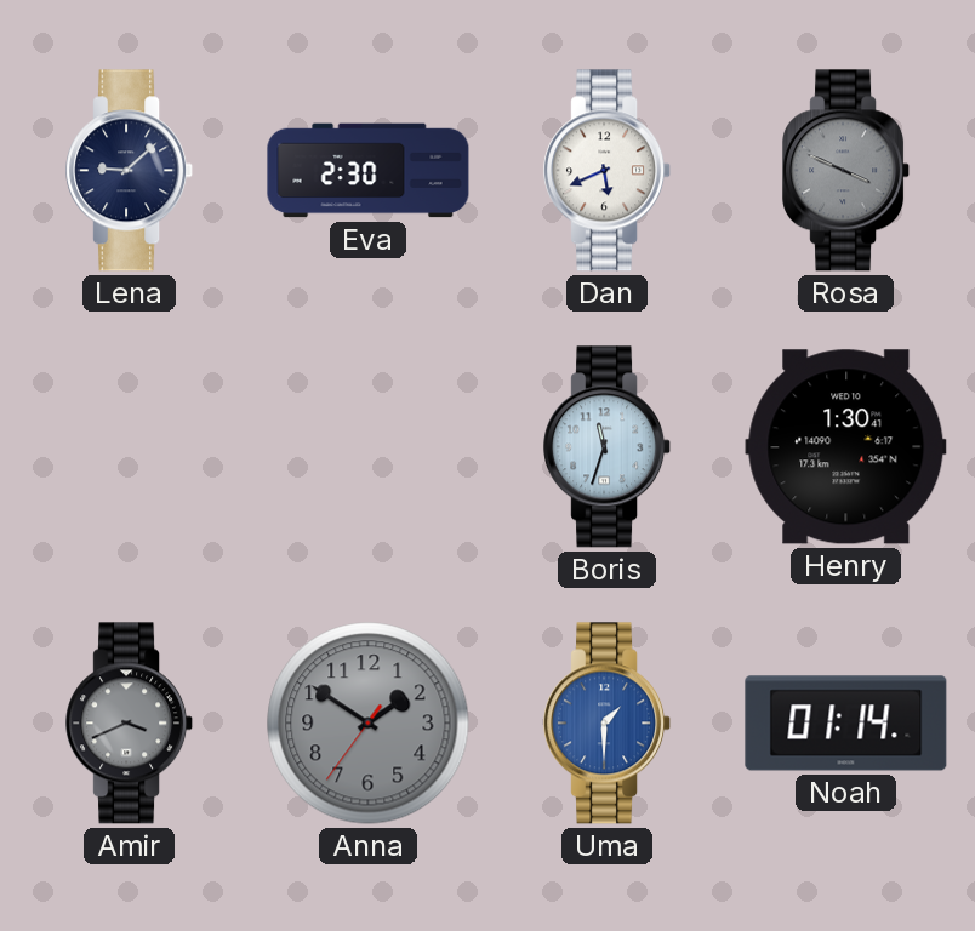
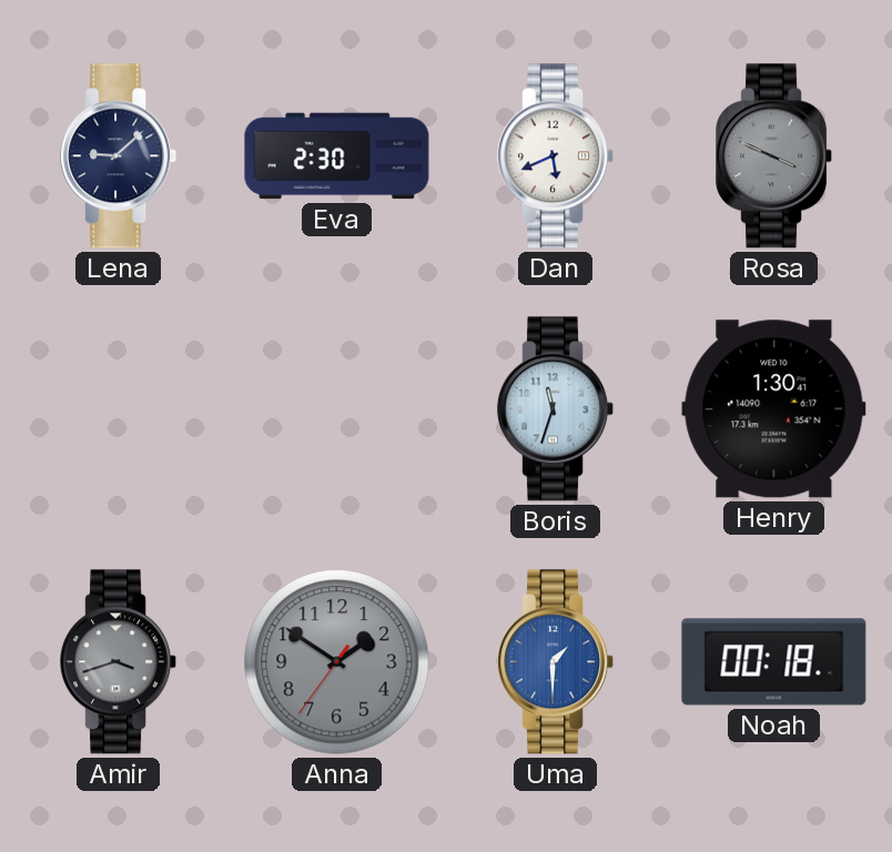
Amir: 3:41 -> 3:42 (119, 662)
Noah: 01:14 -> 00:18 (774, 662)
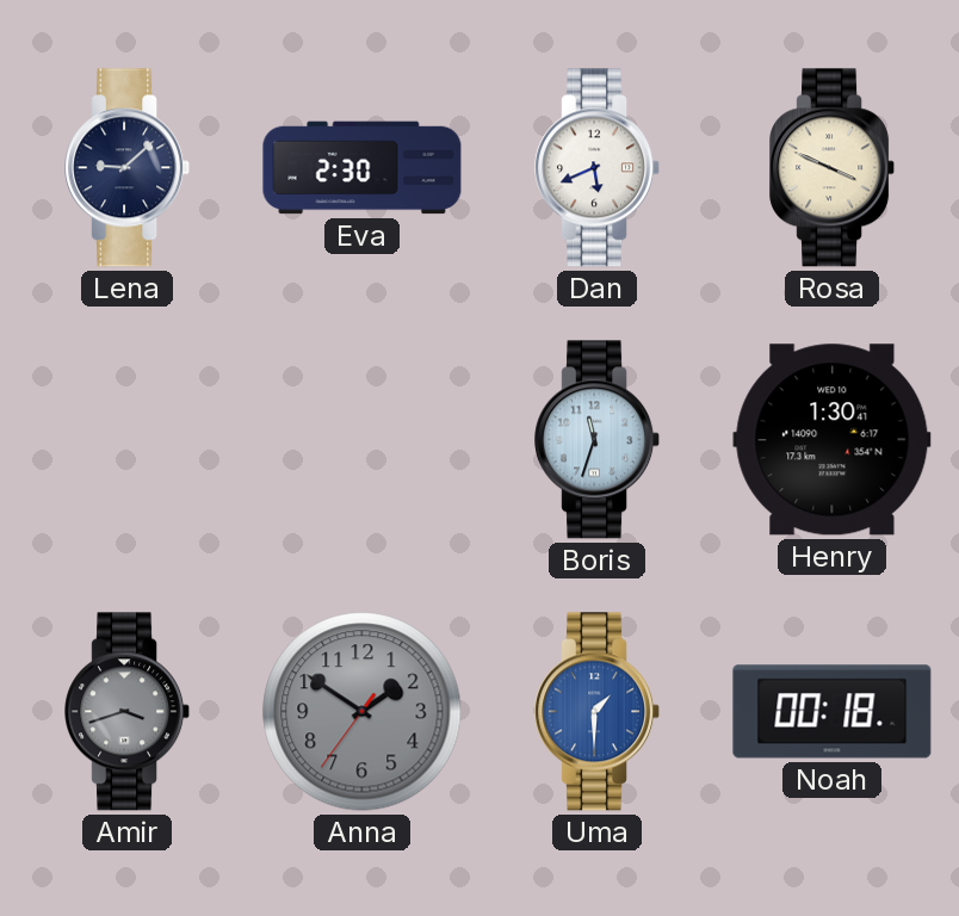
Rosa dial: grey -> cream (833, 168)
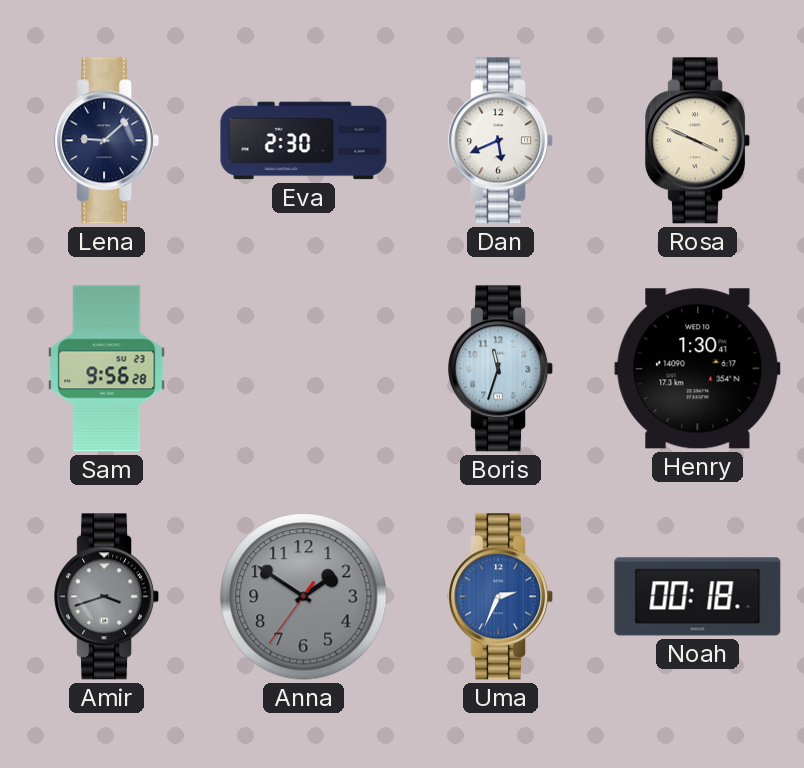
Sam: none -> 9:56 (107, 369)
Uma: 1:30 -> 2:34 (501, 597)
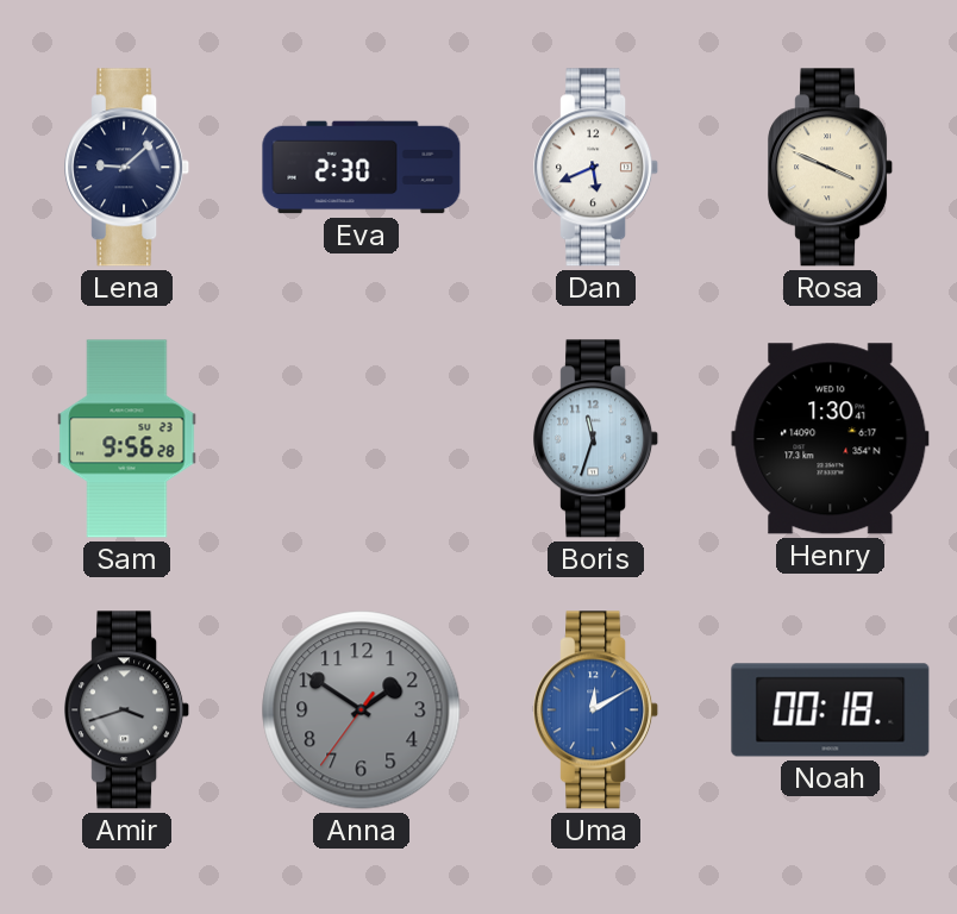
Uma: 2:34 -> 12:10 (596, 710)
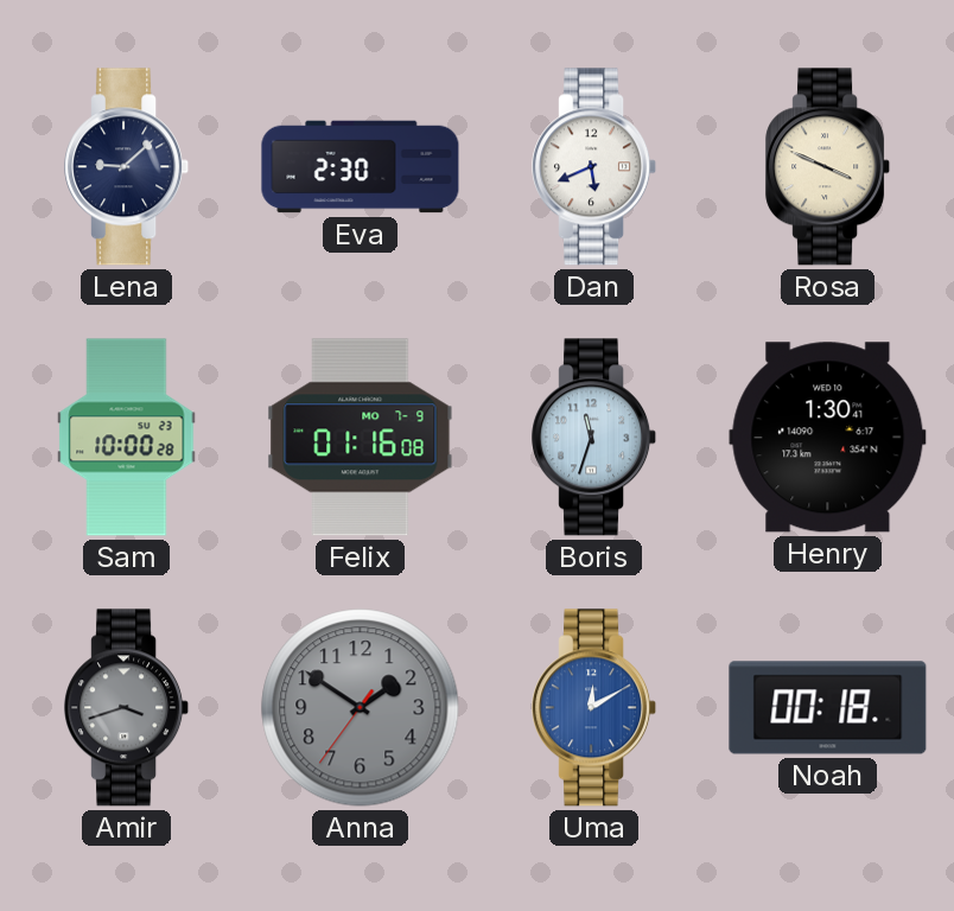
Sam: 9:56 -> 10:00 (127, 438)
Felix: none -> 01:16 (361, 438)
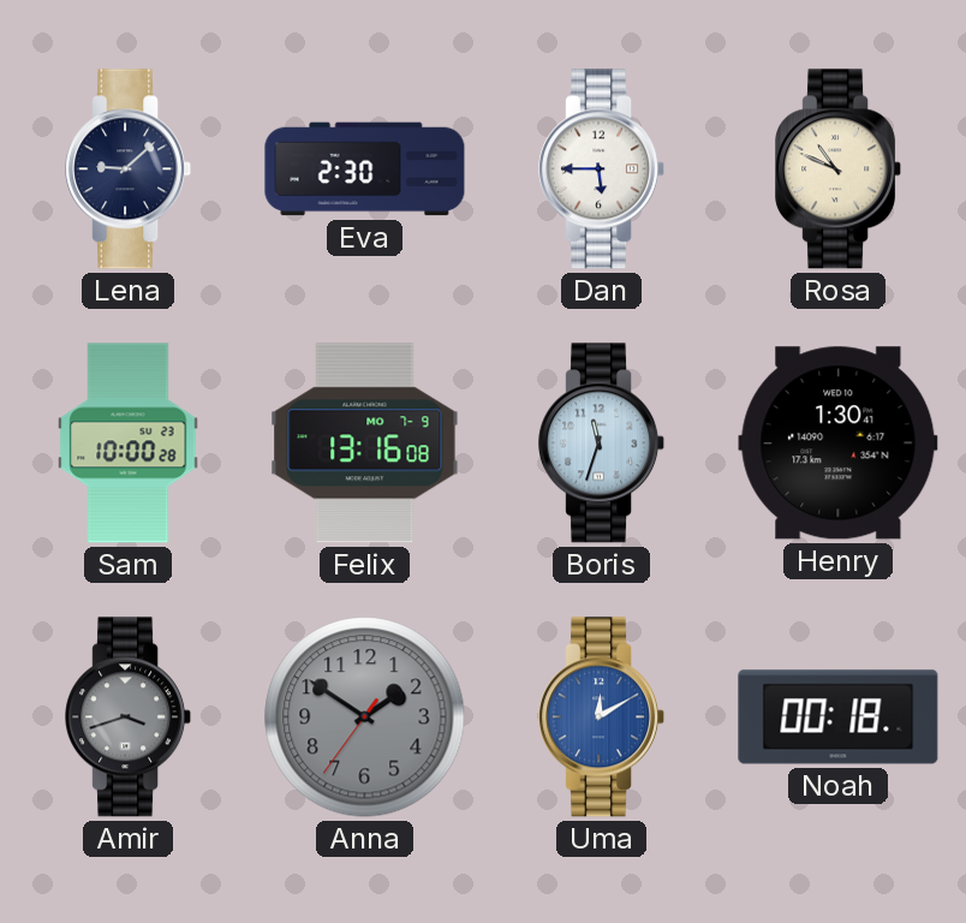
Dan: 5:41 -> 5:45 (602, 169)
Rosa: 3:49 -> 10:49 (839, 169)
Felix: 01:16 -> 13:16 (365, 443)
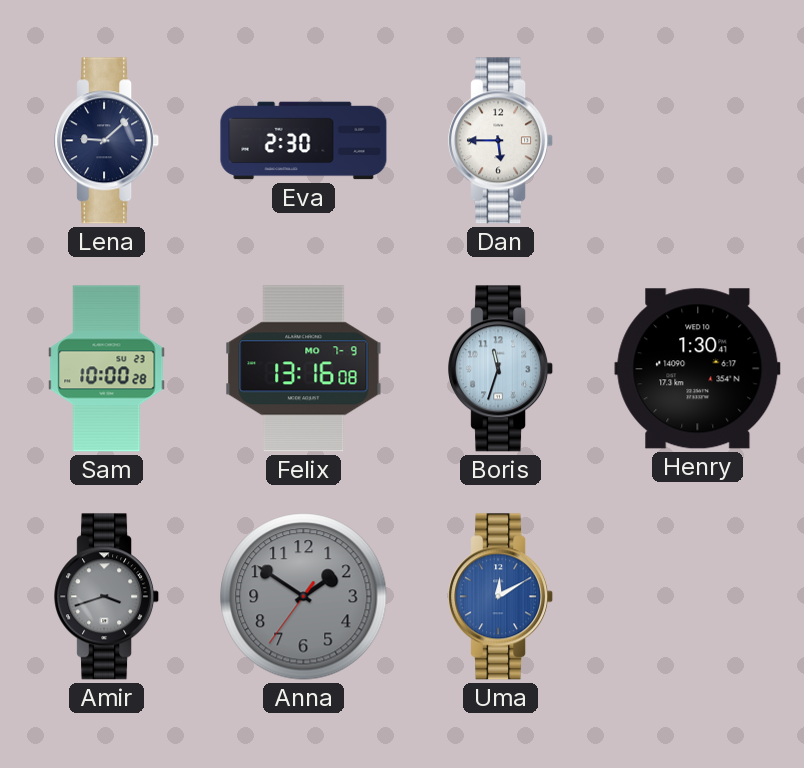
Rosa: 10:49 -> none (839, 169)
Noah: 00:18 -> none (839, 717)
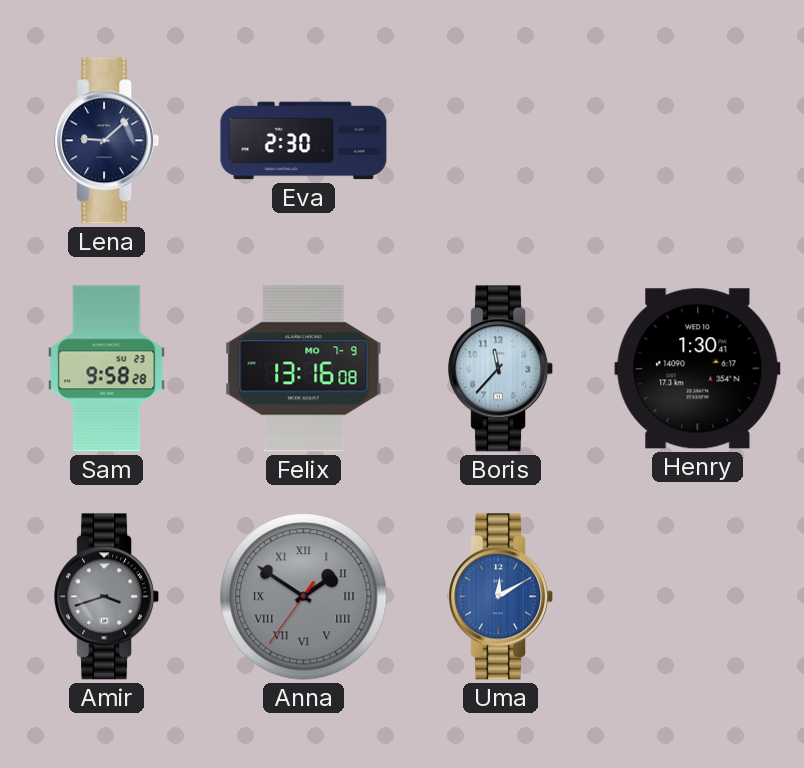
Dan: 5:45 -> none (501, 141)
Sam: 10:00 -> 9:58 (107, 369)
Boris: 11:33 -> 11:37 (501, 369)
Anna numerals: Arabic -> Roman (304, 597)
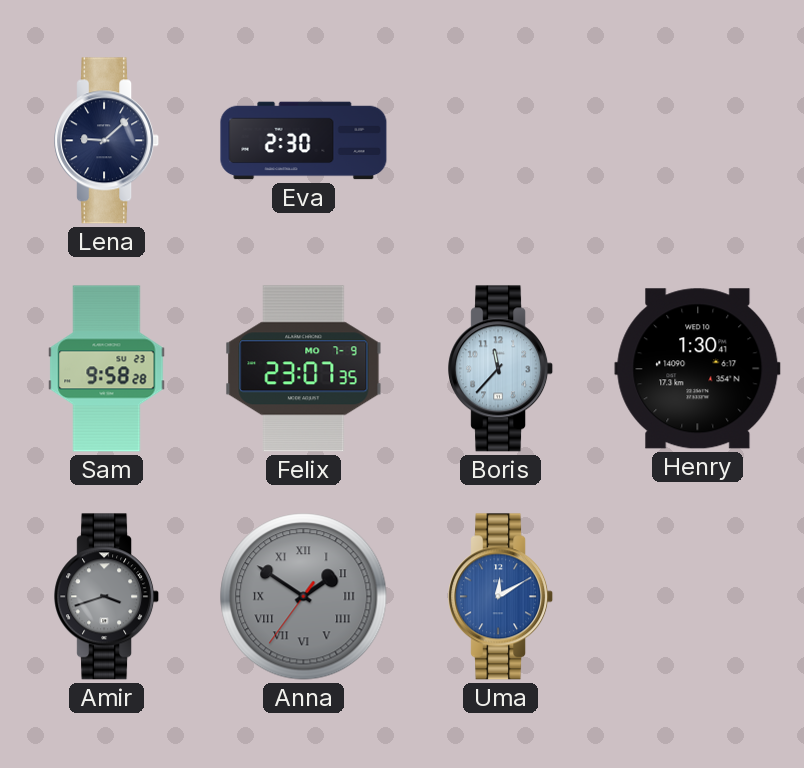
Felix: 13:16 -> 23:07 (304, 369)
